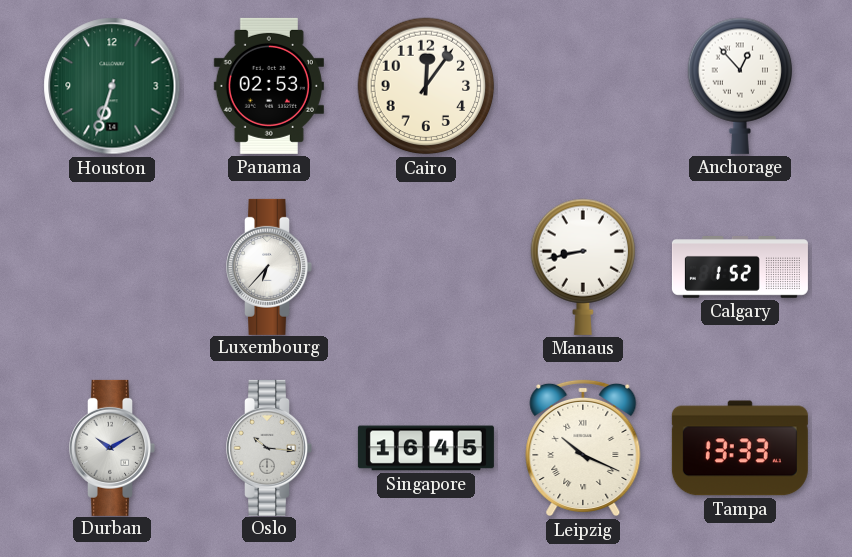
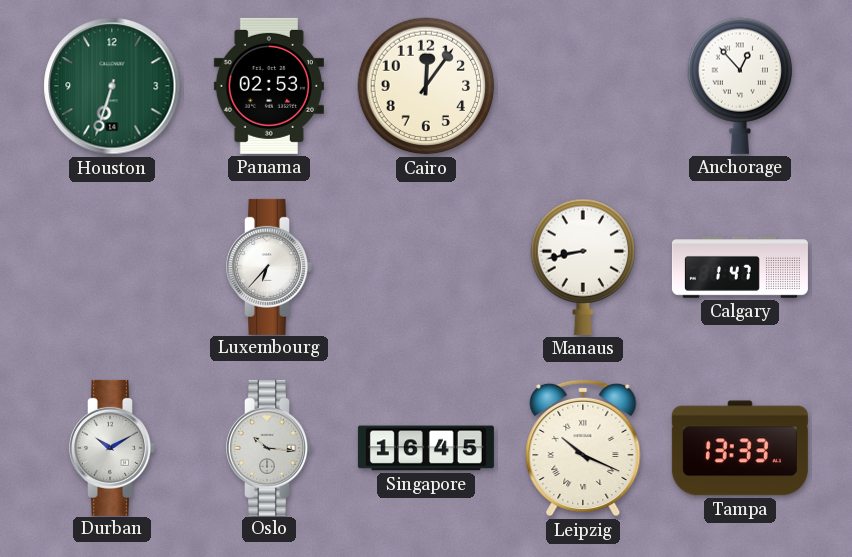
Calgary: 1:52 -> 1:47 (740, 267)
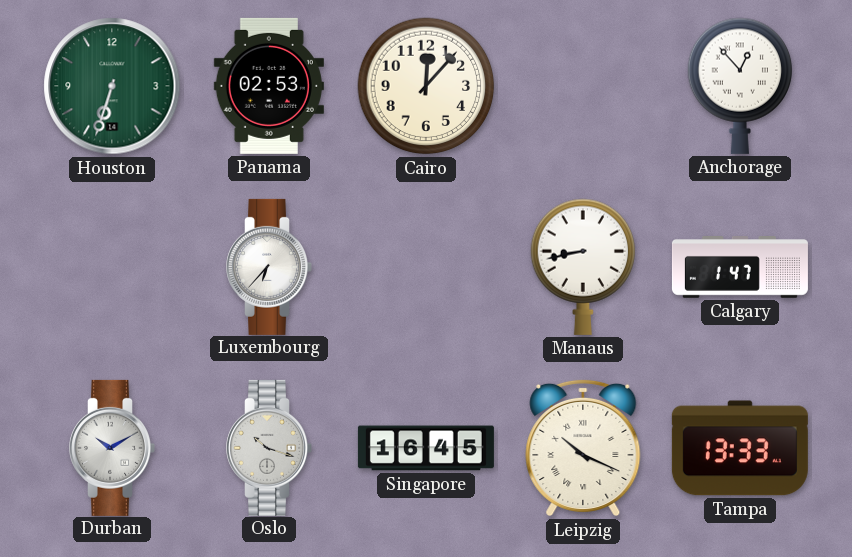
Cairo: 12:06 -> 12:07 (426, 86)
Oslo: 10:16 -> 10:18 (269, 448)
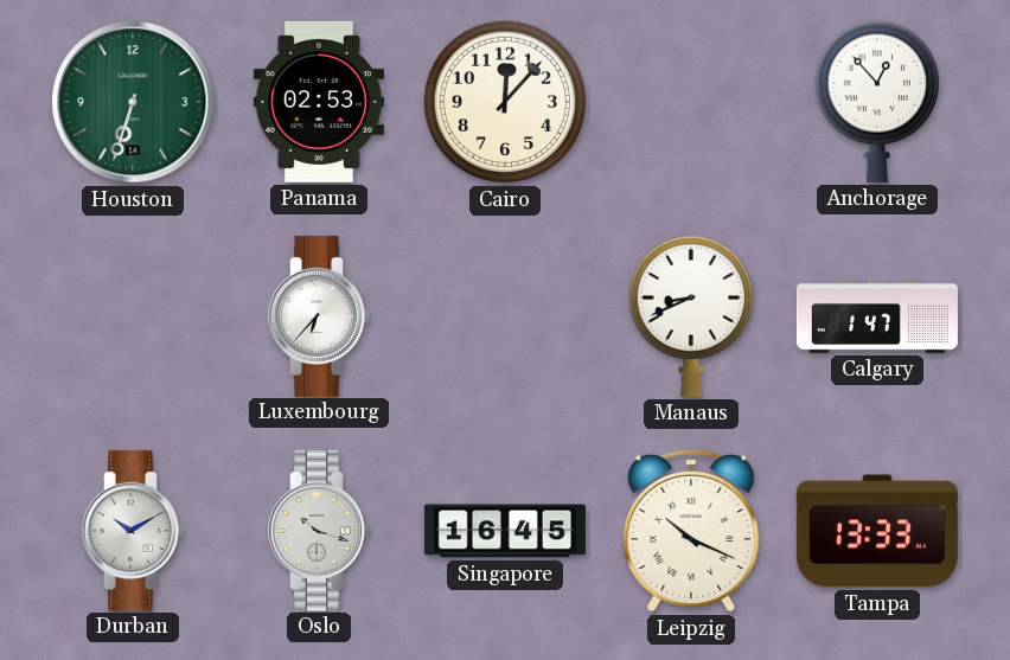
Manaus: 8:43 -> 8:41 (691, 316)
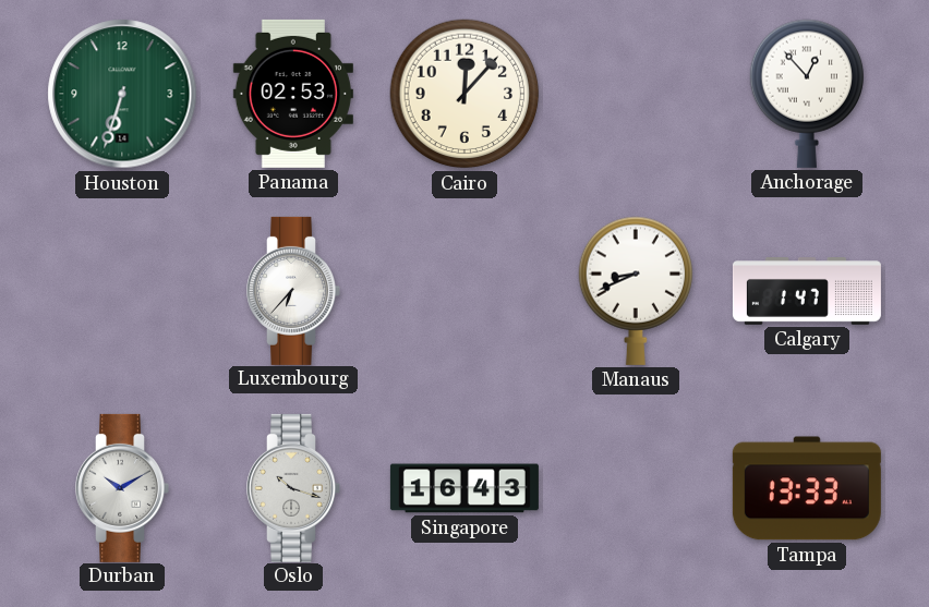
Singapore: 16:45 -> 16:43 (464, 488)
Leipzig: 10:19 -> none (691, 531)
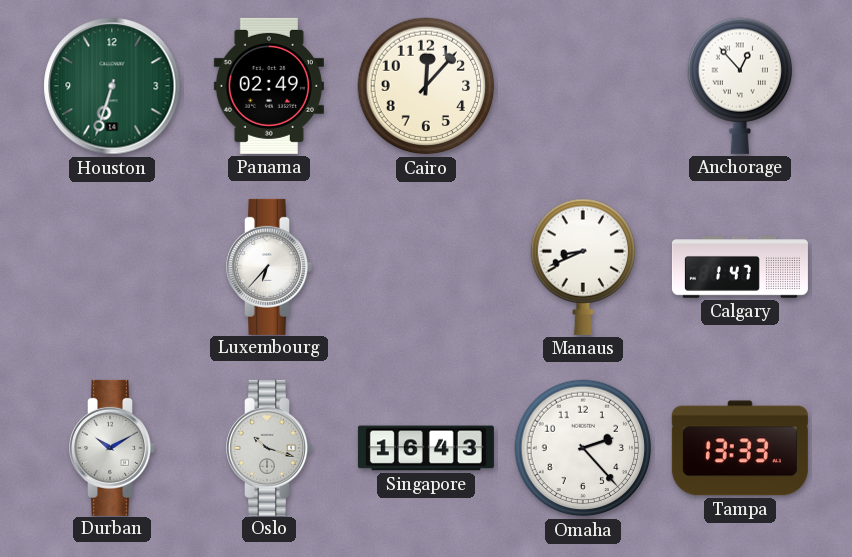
Panama: 02:53 -> 02:49 (269, 86)
Omaha: none -> 2:23 (583, 448)
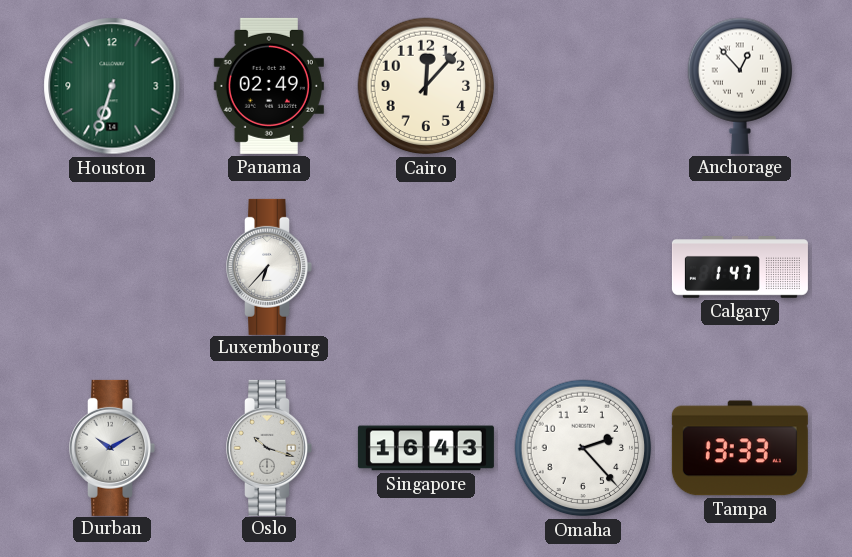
Manaus: 8:41 -> none (583, 267)
